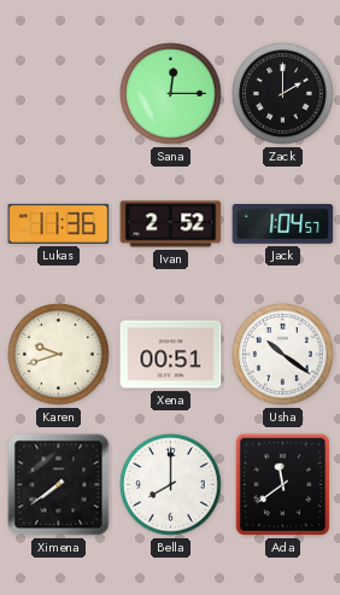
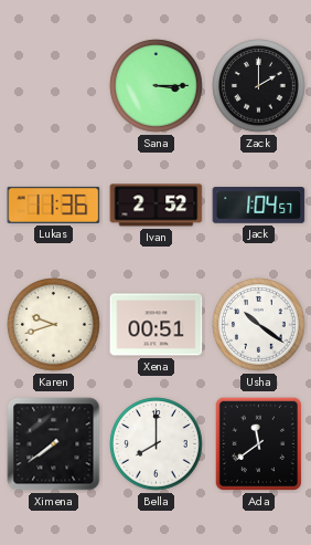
Sana: 12:15 -> 3:15 (157, 86)
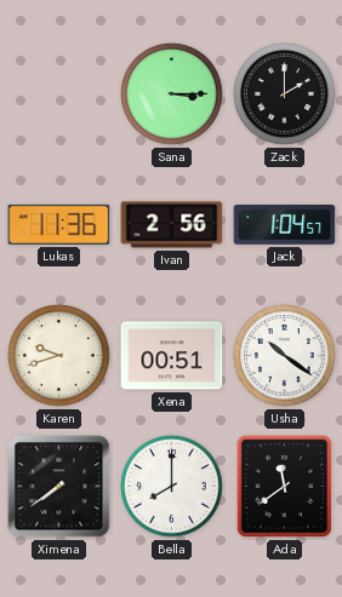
Ivan: 2:52 -> 2:56 (172, 225)
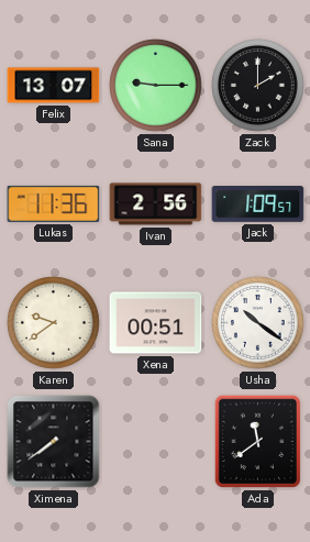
Felix: none -> 13:07 (54, 86)
Sana: 3:15 -> 9:15 (156, 86)
Jack: 1:04 -> 1:09 (258, 204)
Karen: 9:42 -> 9:39 (54, 323)
Bella: 8:00 -> none (172, 487)
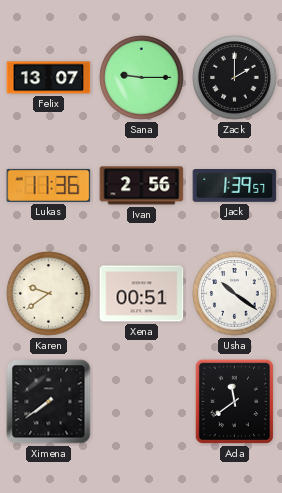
Jack: 1:09 -> 1:39 (235, 186)
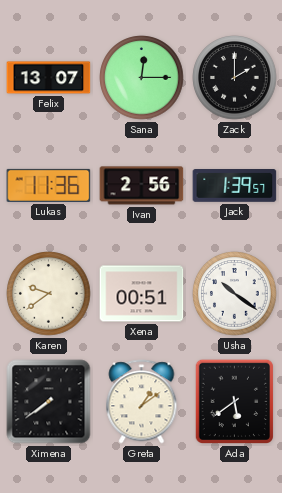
Sana: 9:15 -> 12:15 (142, 78)
Greta: none -> 1:09 (142, 402)
Ada: 11:39 -> 5:39 (234, 402)
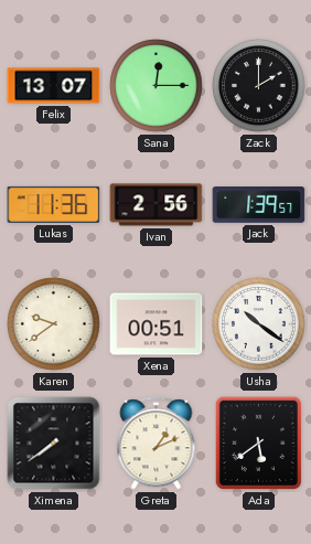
Greta: 1:09 -> 1:11 (157, 444)
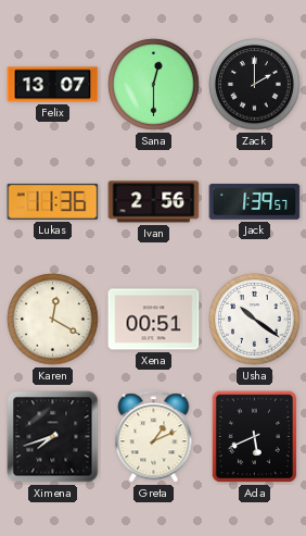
Sana: 12:15 -> 12:30 (154, 85)
Karen: 9:39 -> 12:20 (53, 320)
Ximena: 7:39 -> 7:42 (53, 437)
Ada: 5:39 -> 5:41 (254, 437)
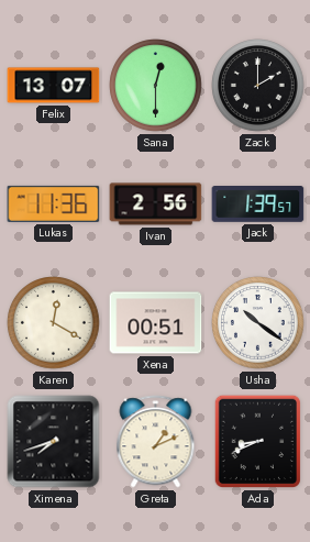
Ada: 5:41 -> 8:41 (257, 442)
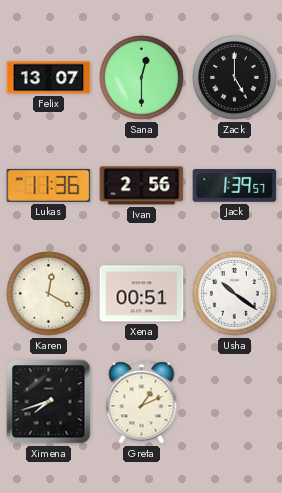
Zack: 2:00 -> 5:00 (235, 78)
Ada: 8:41 -> none (257, 442)
